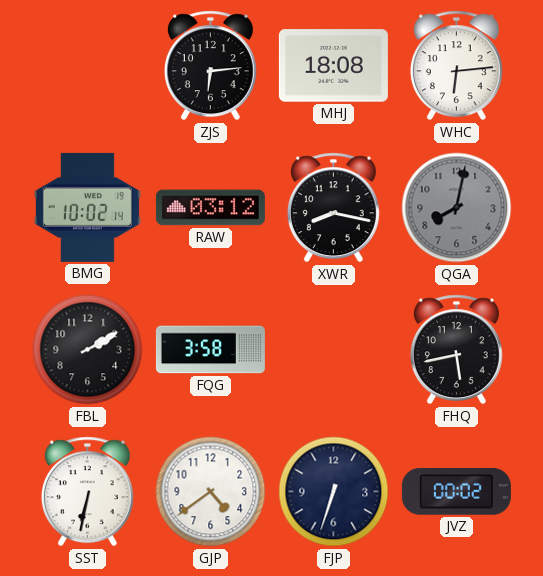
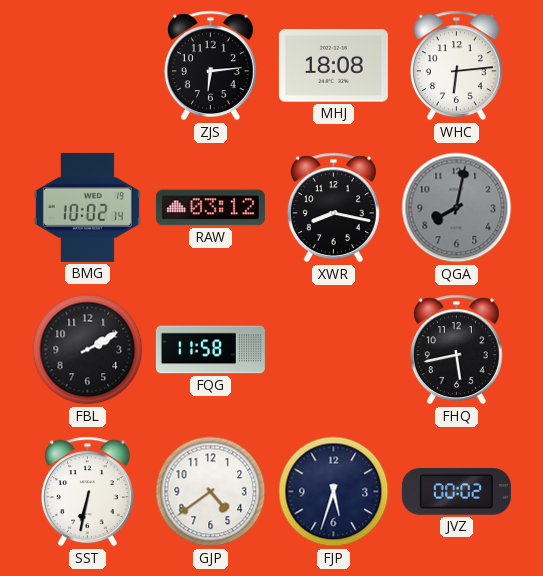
FQG: 3:58 -> 11:58 (210, 350)
FJP: 6:33 -> 5:33 (334, 492)
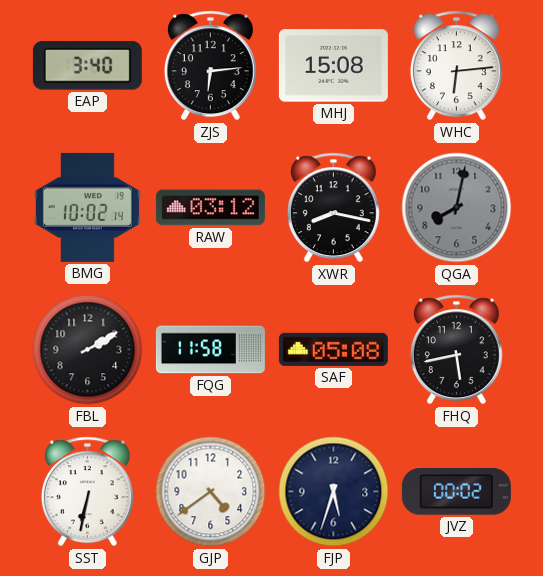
EAP: none -> 3:40 (87, 66)
MHJ: 18:08 -> 15:08 (333, 66)
SAF: none -> 05:08 (333, 349)
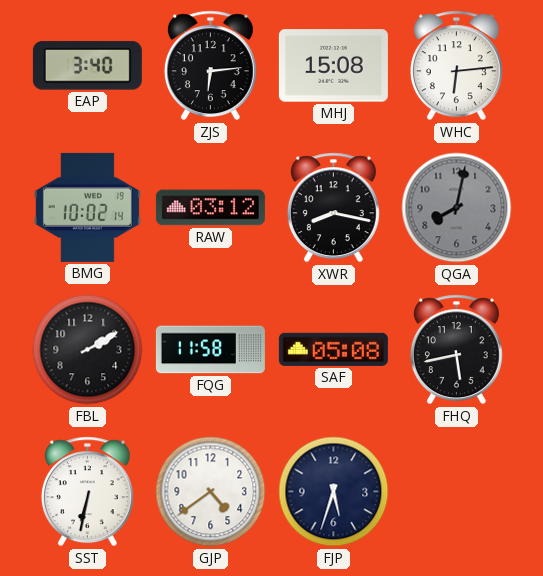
JVZ: 00:02 -> none (456, 492)
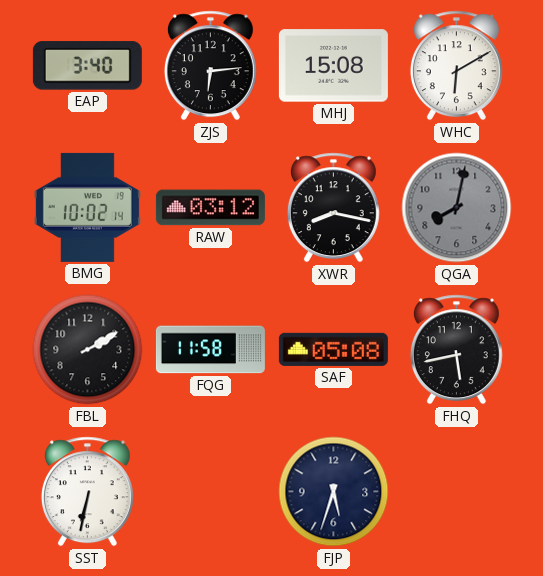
WHC: 6:14 -> 6:10 (456, 66)
GJP: 4:39 -> none (211, 492)
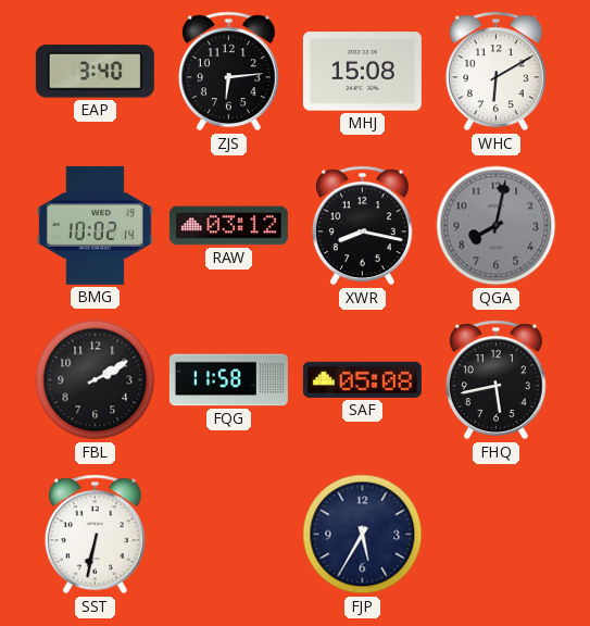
FJP: 5:33 -> 5:35 (363, 535)
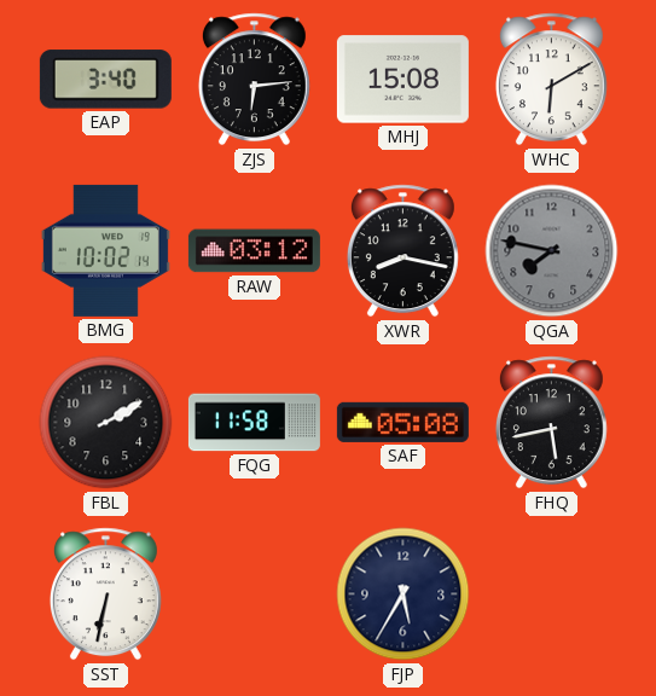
QGA: 8:02 -> 7:47 (552, 251)
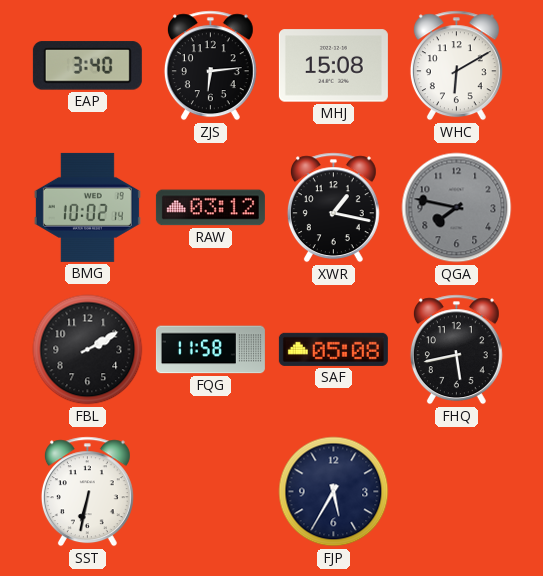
XWR: 8:17 -> 1:17 (333, 208)
